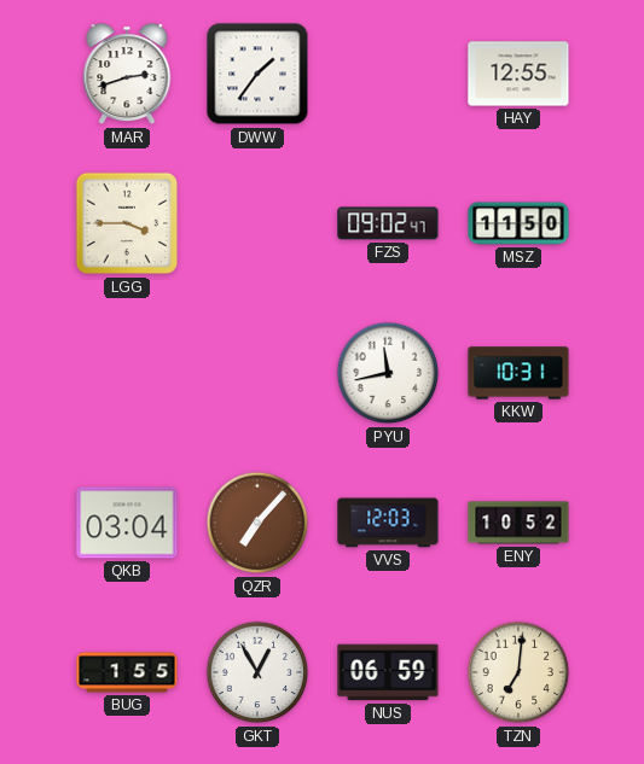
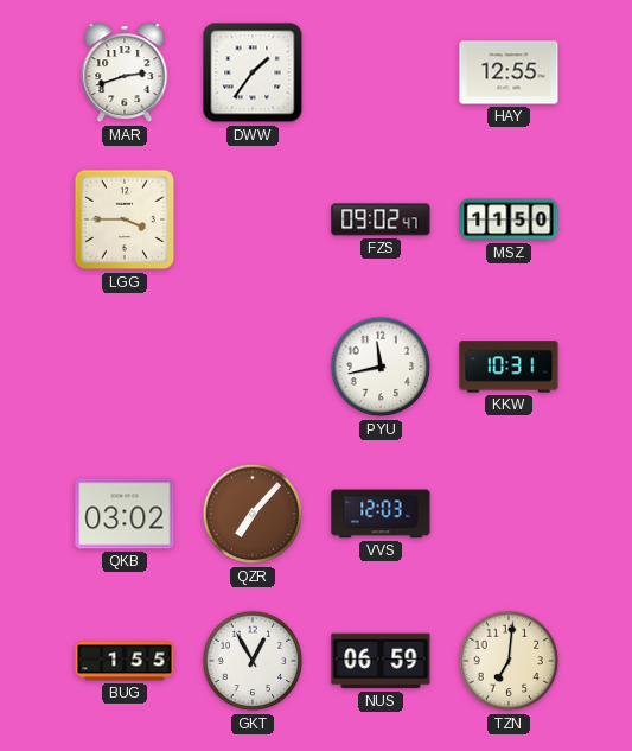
QKB: 03:04 -> 03:02 (125, 514)
ENY: 10:52 -> none (518, 523)
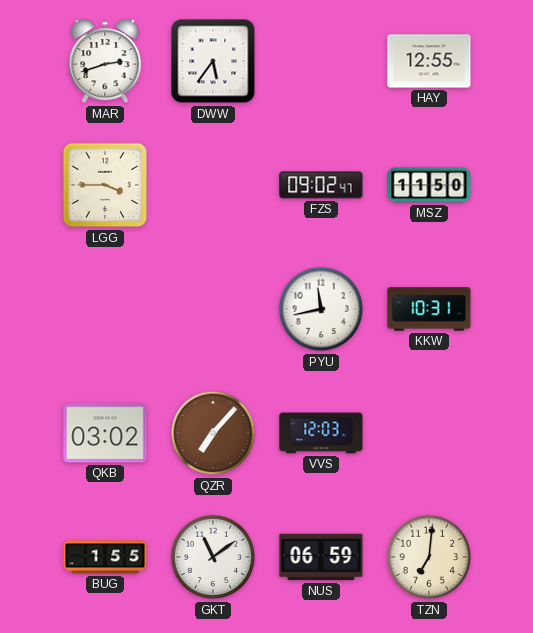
DWW: 1:36 -> 5:36 (213, 61)
GKT: 12:55 -> 11:09 (213, 557)
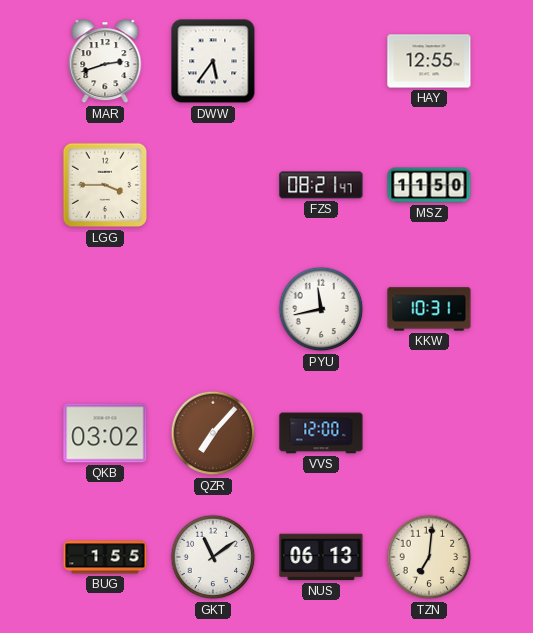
FZS: 09:02 -> 08:21 (321, 185)
VVS: 12:03 -> 12:00 (321, 433)
NUS: 06:59 -> 06:13 (321, 557)
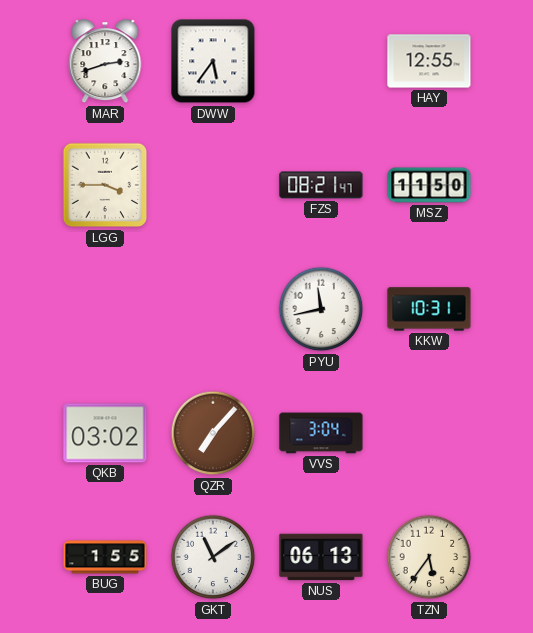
VVS: 12:00 -> 3:04 (321, 433)
TZN: 7:01 -> 5:36 (429, 557)
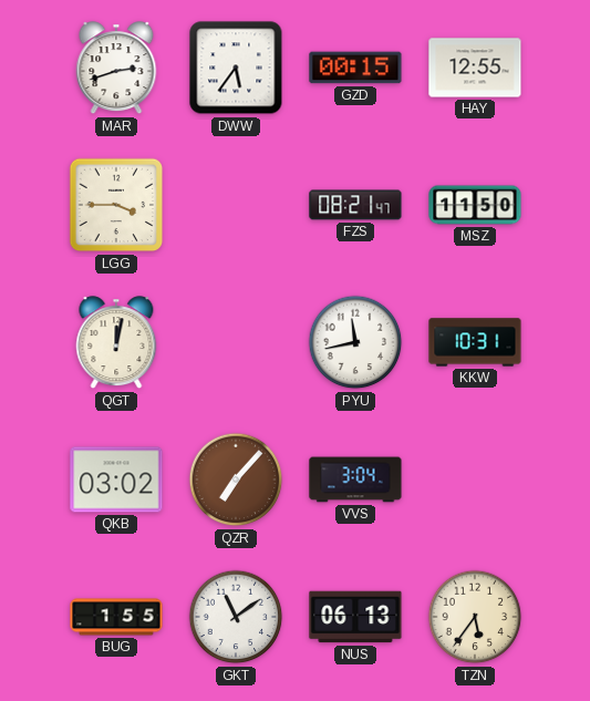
GZD: none -> 00:15 (355, 68)
QGT: none -> 12:02 (116, 343)
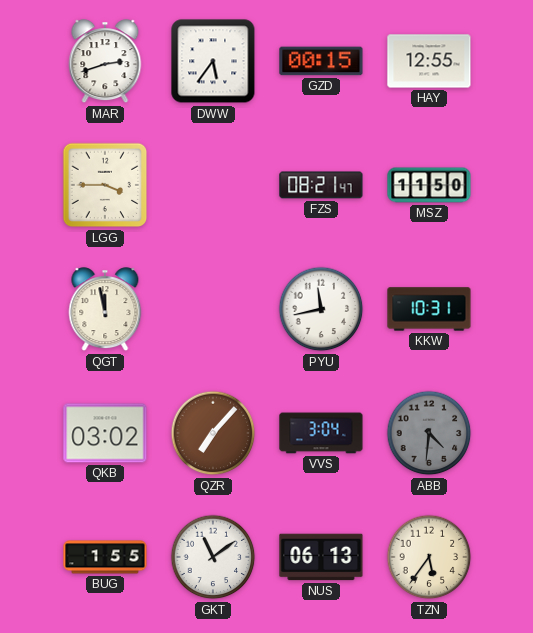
QGT: 12:02 -> 11:58 (105, 310)
ABB: none -> 4:31 (429, 433)
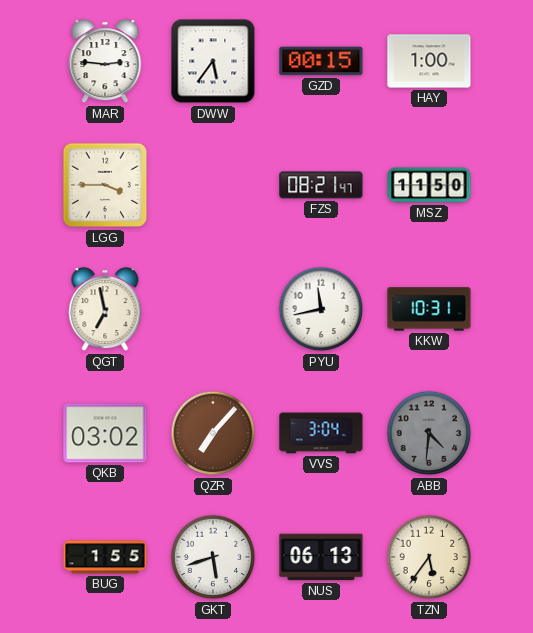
MAR: 2:42 -> 2:46 (105, 62)
HAY: 12:55 -> 1:00 (429, 61)
QGT: 11:58 -> 6:58 (105, 310)
GKT: 11:09 -> 5:42 (213, 557)
